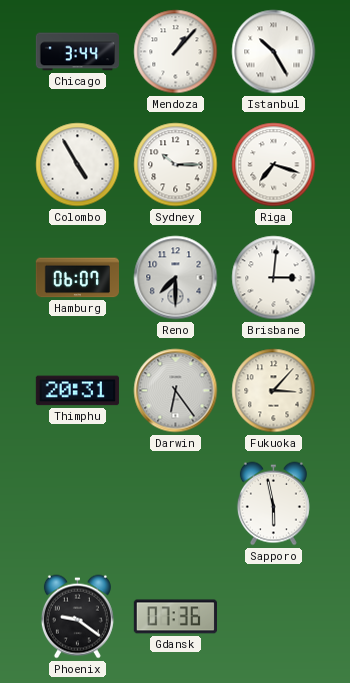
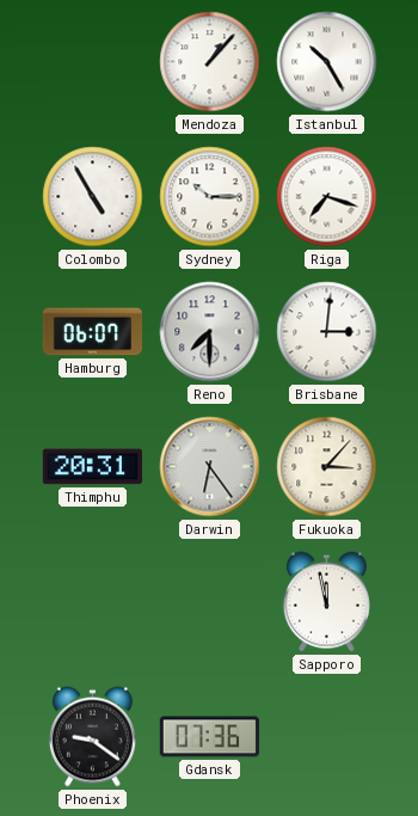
Chicago: 3:44 -> none (77, 52)
Sapporo: 5:58 -> 11:58 (326, 602)
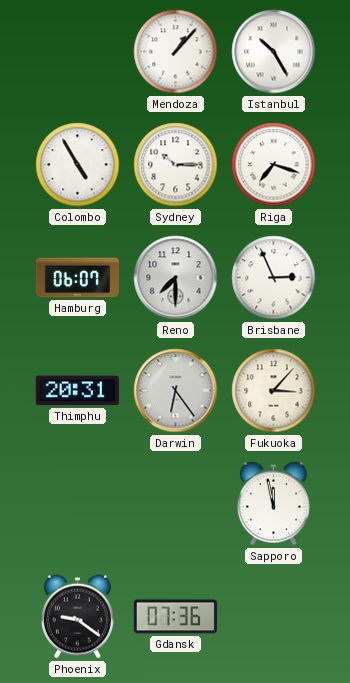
Brisbane: 3:01 -> 2:56 (274, 278)
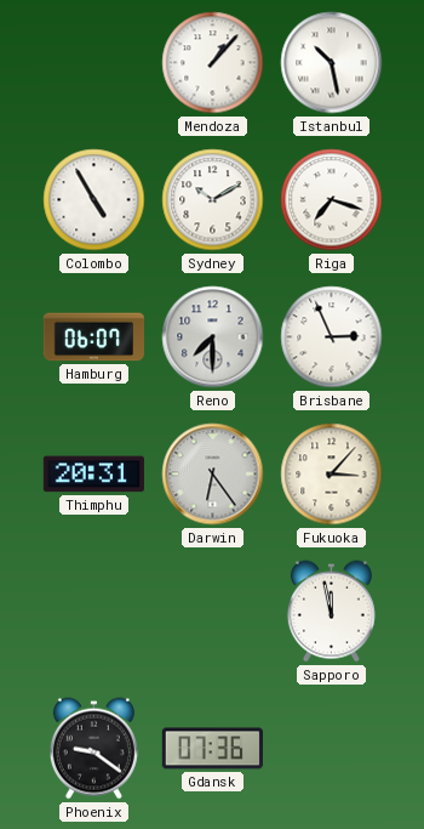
Istanbul: 10:25 -> 10:28 (332, 63)
Sydney: 10:15 -> 10:10 (213, 200)
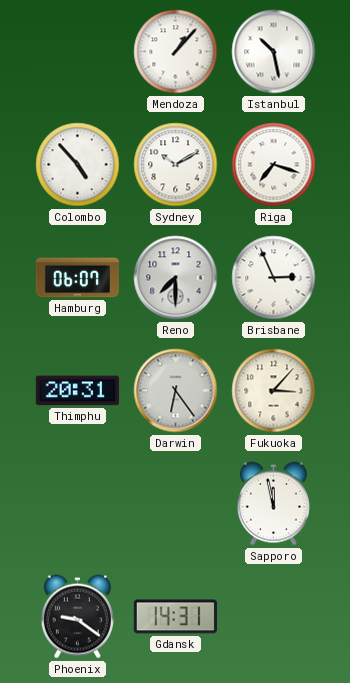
Colombo: 4:55 -> 4:53 (78, 165)
Gdansk: 07:36 -> 14:31 (175, 617)
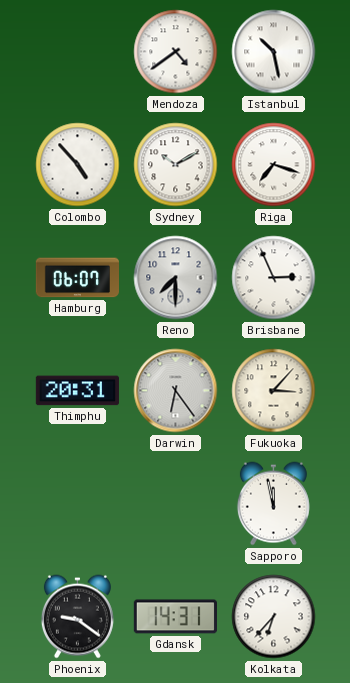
Mendoza: 1:07 -> 4:39 (176, 52)
Kolkata: none -> 6:37 (274, 617)
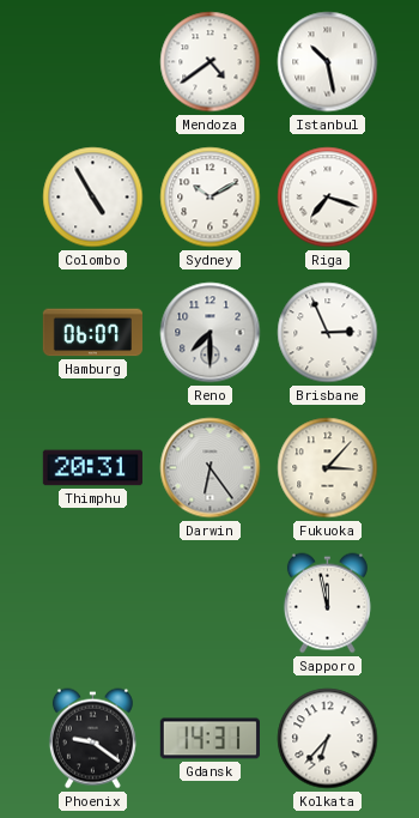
Colombo: 4:53 -> 4:55 (93, 198)
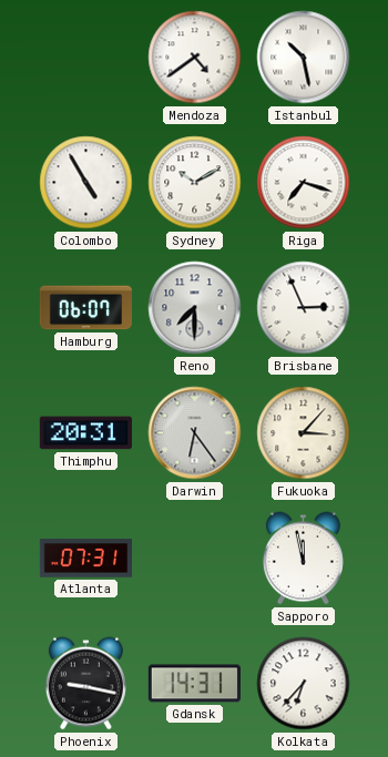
Atlanta: none -> 07:31 (85, 559)
Phoenix: 9:21 -> 9:17 (85, 684)
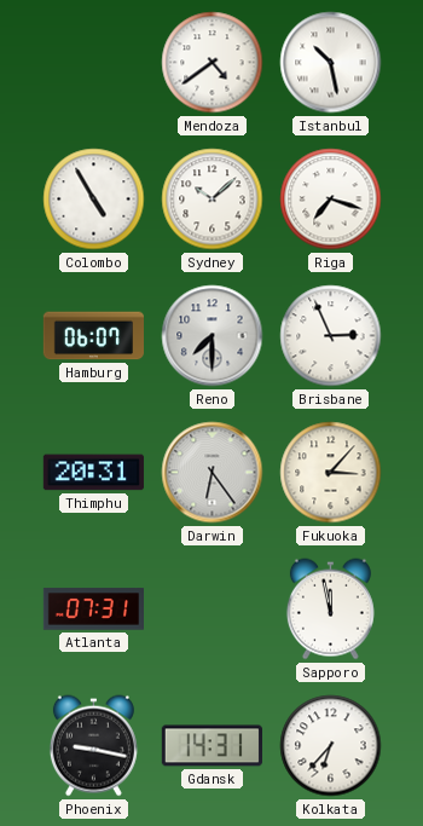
Sydney: 10:10 -> 10:08 (213, 200)
